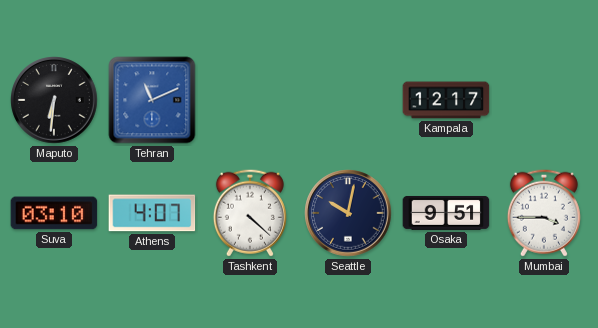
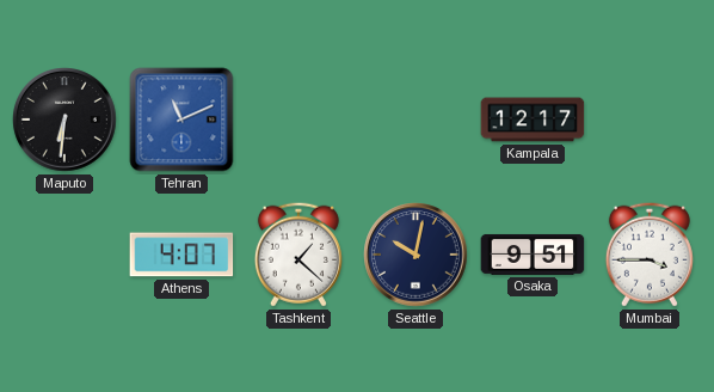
Suva: 03:10 -> none (54, 213)
Tashkent: 4:22 -> 1:22 (298, 255)
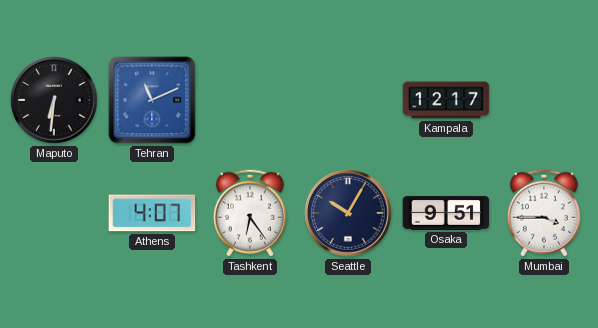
Tashkent: 1:22 -> 6:24 (250, 213)
Seattle: 10:02 -> 10:05 (348, 213)
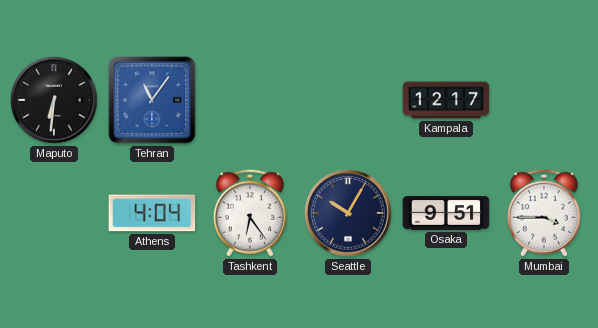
Tehran: 11:11 -> 11:06 (152, 100)
Athens: 4:07 -> 4:04 (152, 213)
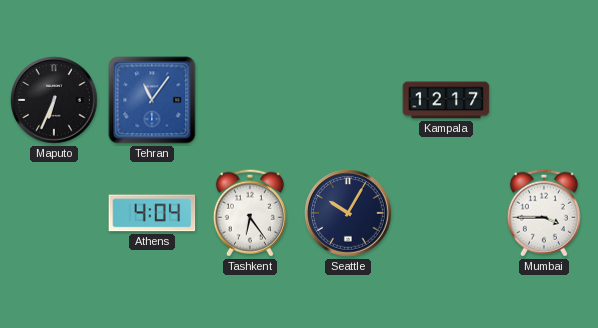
Maputo: 6:31 -> 6:34 (54, 100)
Osaka: 9:51 -> none (446, 213)
